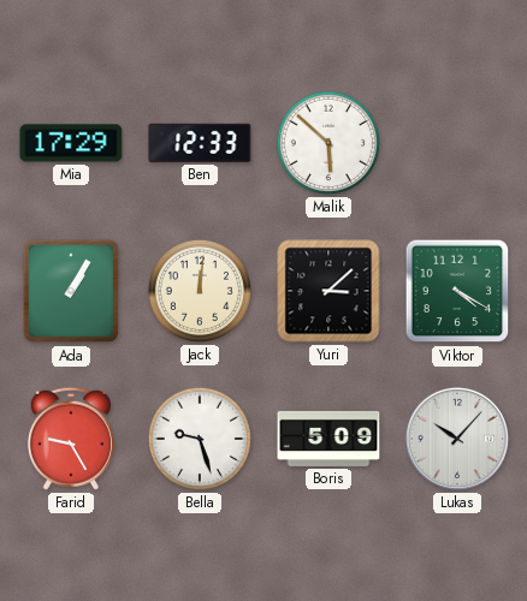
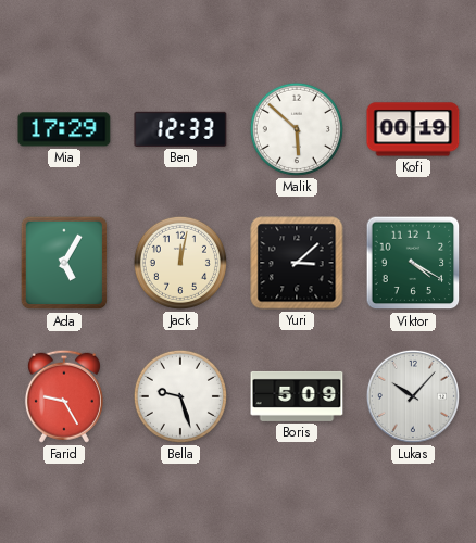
Kofi: none -> 00:19 (413, 129)
Ada: 1:05 -> 5:05 (64, 263)
Jack: 12:01 -> 12:02 (180, 263)
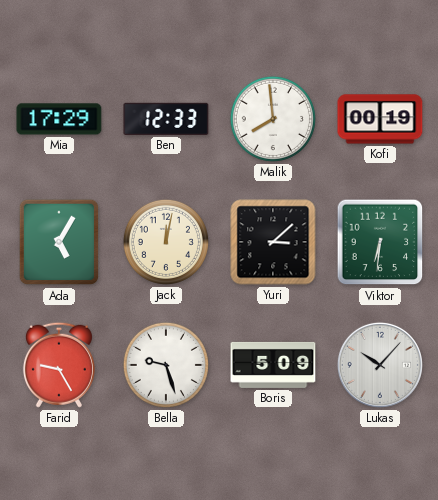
Malik: 5:52 -> 7:59 (273, 119)
Viktor: 4:20 -> 6:31 (380, 242)
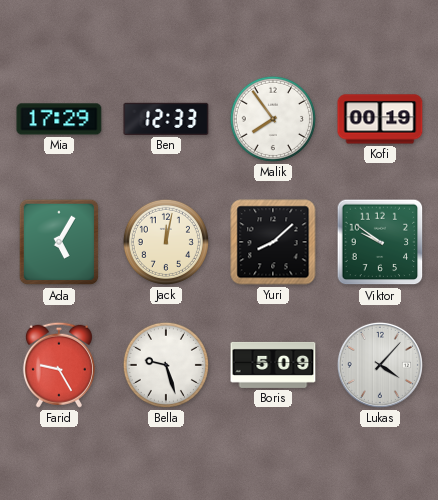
Malik: 7:59 -> 7:54 (273, 119)
Yuri: 3:08 -> 8:08 (273, 242)
Viktor: 6:31 -> 9:51 (380, 242)
Lukas: 10:07 -> 4:07 (380, 365)
